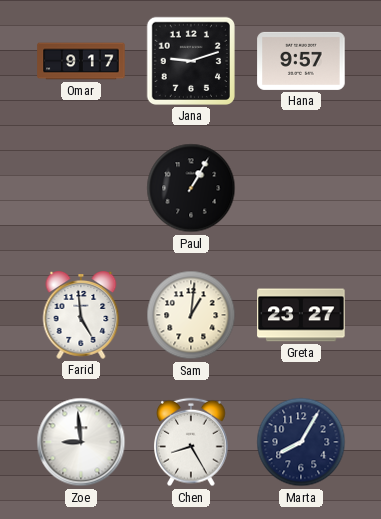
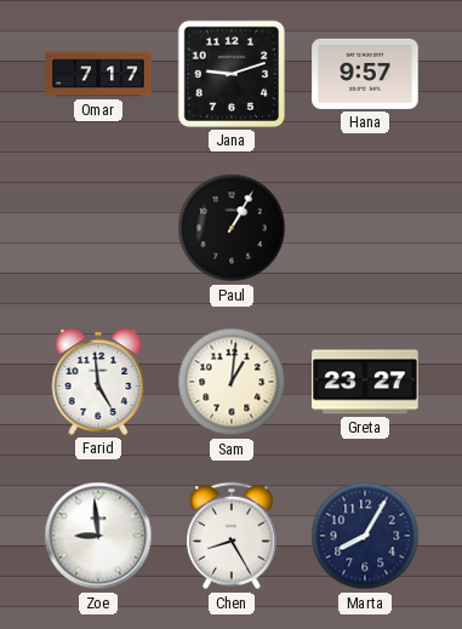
Omar: 9:17 -> 7:17 (98, 74)
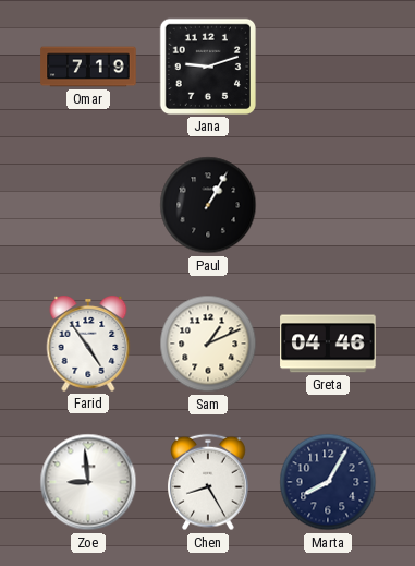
Omar: 7:17 -> 7:19 (88, 67)
Hana: 9:57 -> none (365, 74)
Farid: 4:59 -> 4:54 (88, 345)
Sam: 1:01 -> 1:11 (208, 344)
Greta: 23:27 -> 04:46 (328, 344)
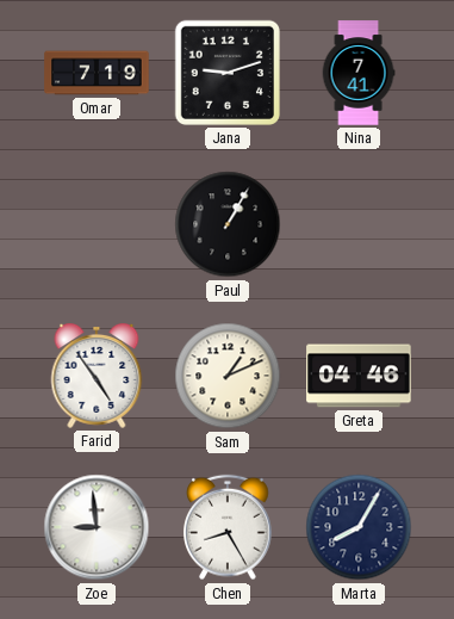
Nina: none -> 7:41 (359, 73)
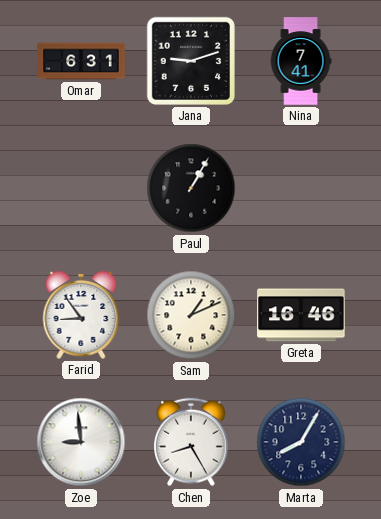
Omar: 7:19 -> 6:31 (81, 61)
Farid: 4:54 -> 8:54 (81, 316)
Greta: 04:46 -> 16:46 (301, 315)
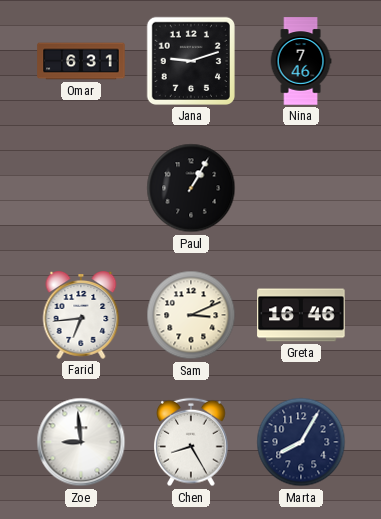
Nina: 7:41 -> 7:46 (301, 61)
Farid: 8:54 -> 6:44 (81, 316)
Sam: 1:11 -> 3:11 (191, 315)
